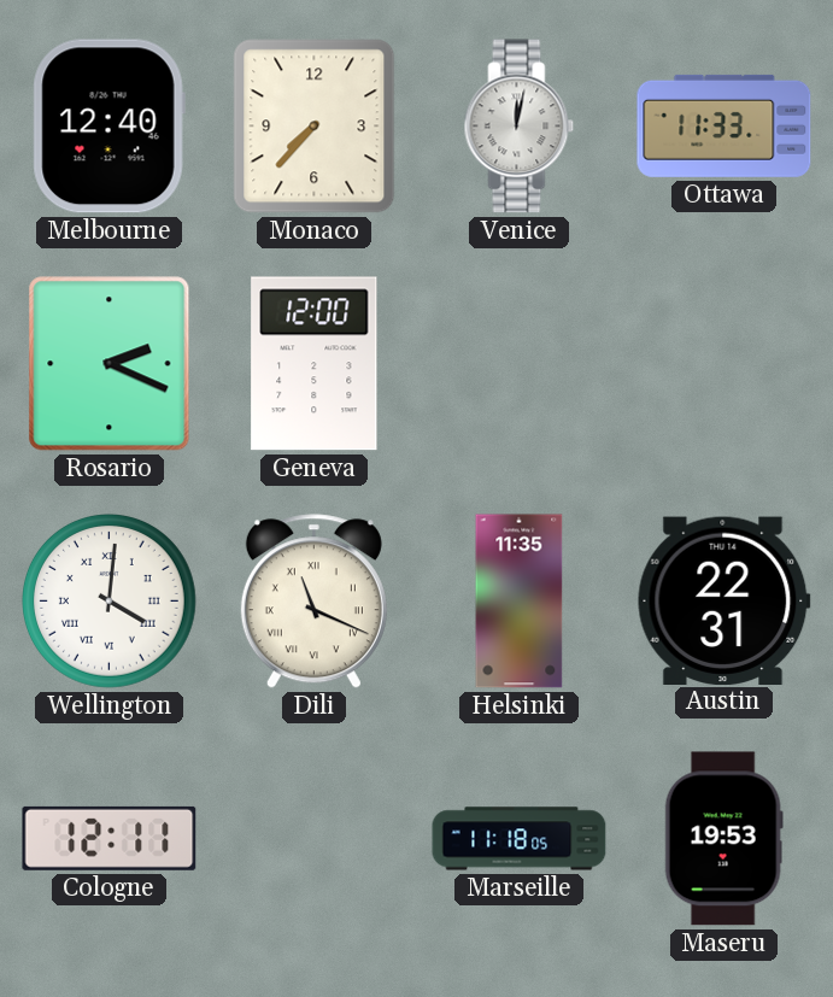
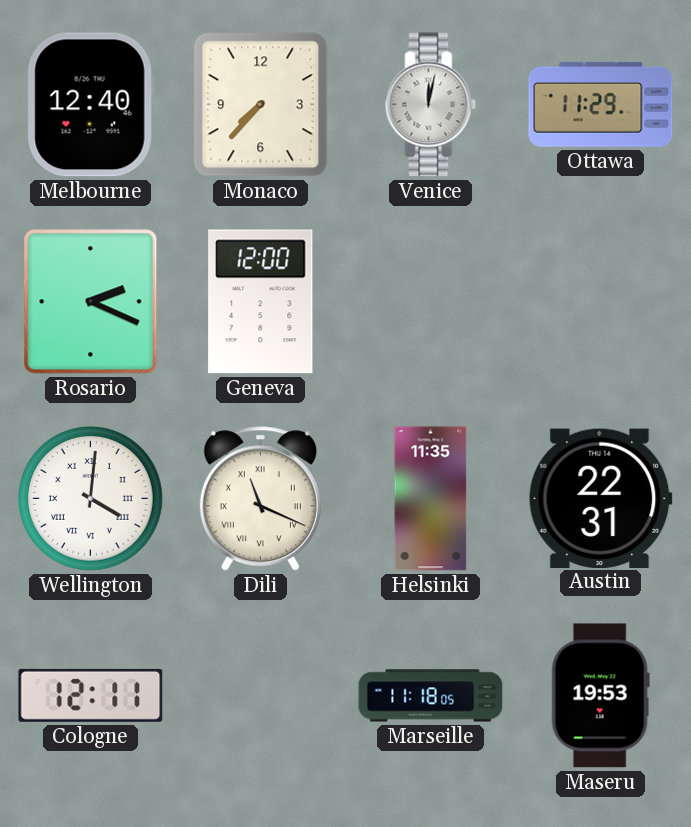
Ottawa: 11:33 -> 11:29 (601, 104)
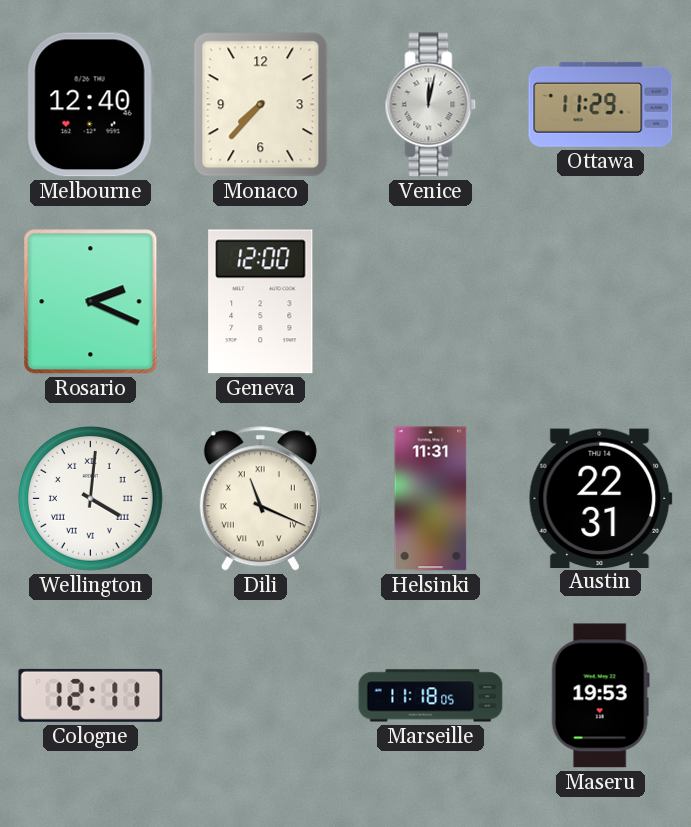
Helsinki: 11:35 -> 11:31 (431, 499)
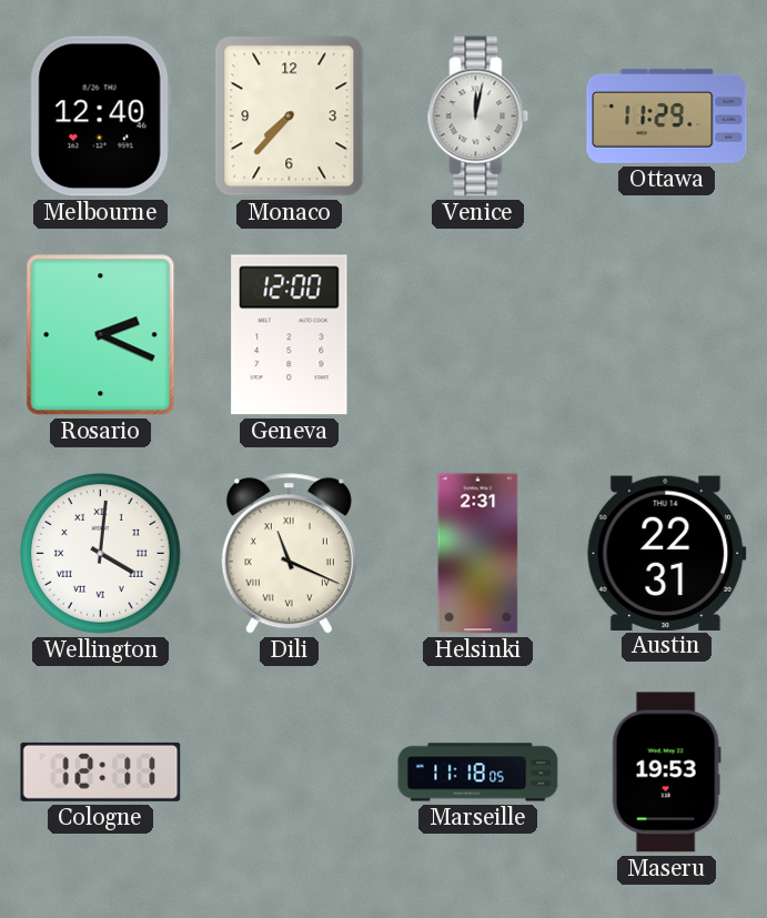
Helsinki: 11:31 -> 2:31 (478, 554)
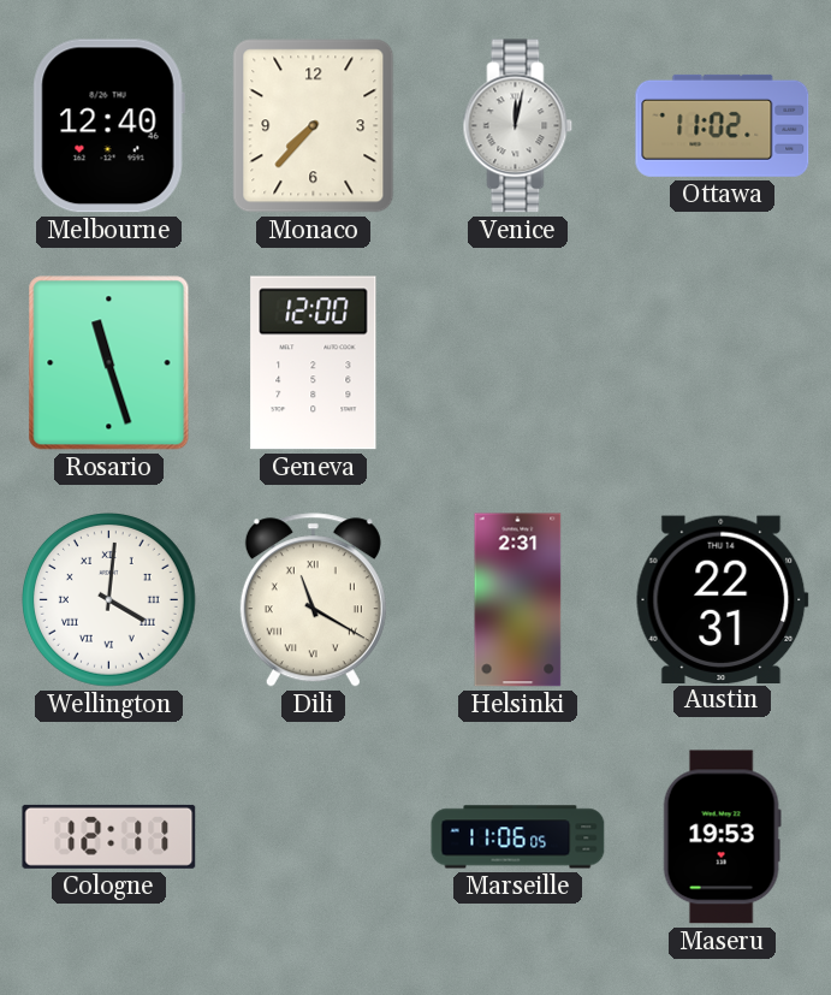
Ottawa: 11:29 -> 11:02 (723, 125)
Rosario: 2:19 -> 11:27 (109, 363)
Dili: 11:19 -> 11:20 (313, 600)
Marseille: 11:18 -> 11:06 (518, 837)
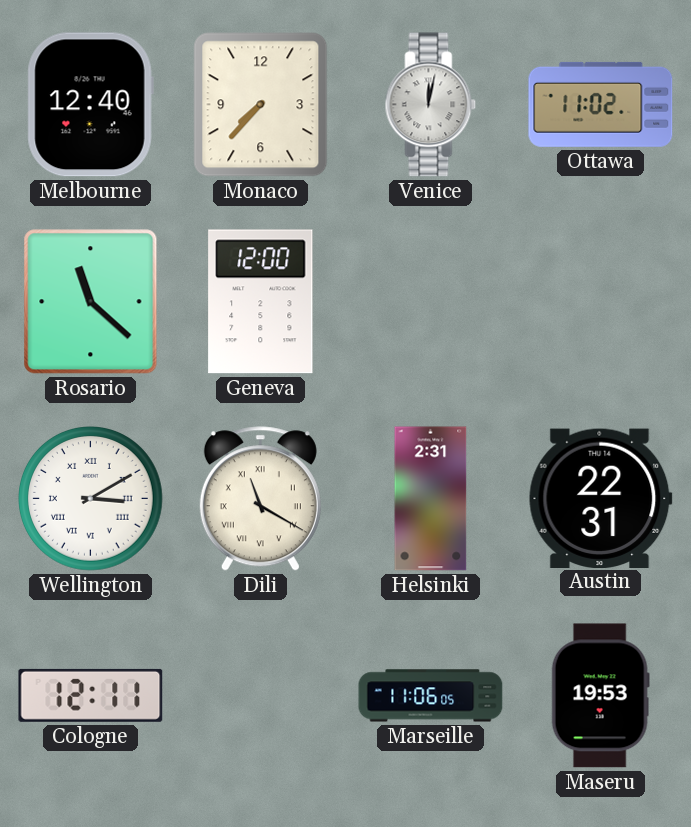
Rosario: 11:27 -> 11:22 (91, 302)
Wellington: 4:01 -> 3:10 (91, 499)
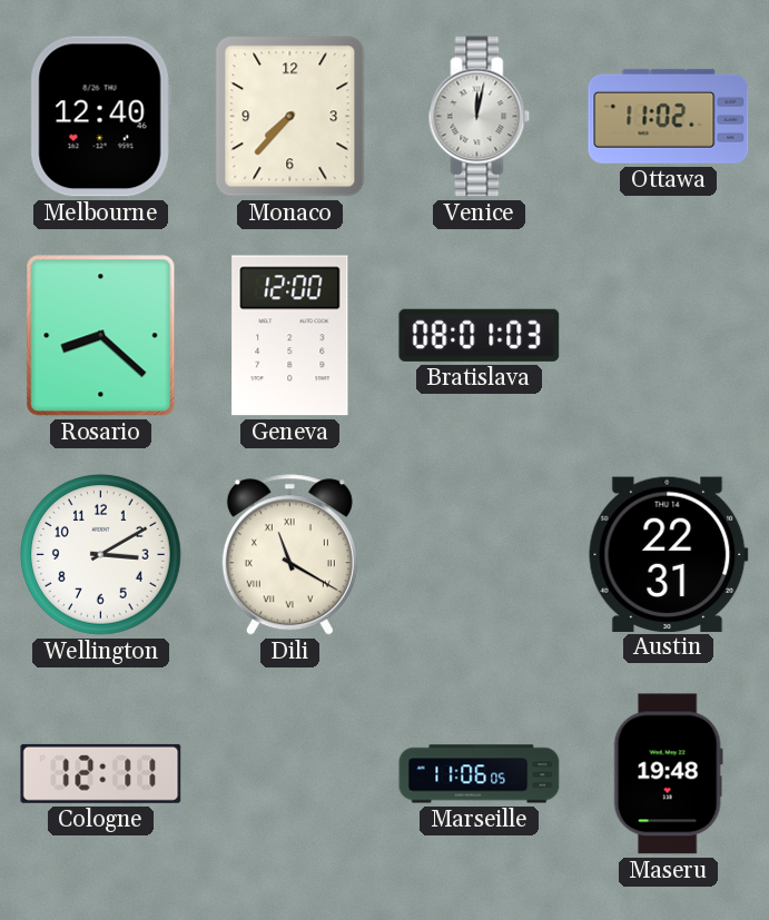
Rosario: 11:22 -> 8:22 (101, 336)
Bratislava: none -> 08:01 (480, 335)
Wellington numerals: Roman -> Arabic (101, 555)
Helsinki: 2:31 -> none (431, 499)
Maseru: 19:53 -> 19:48 (668, 774)
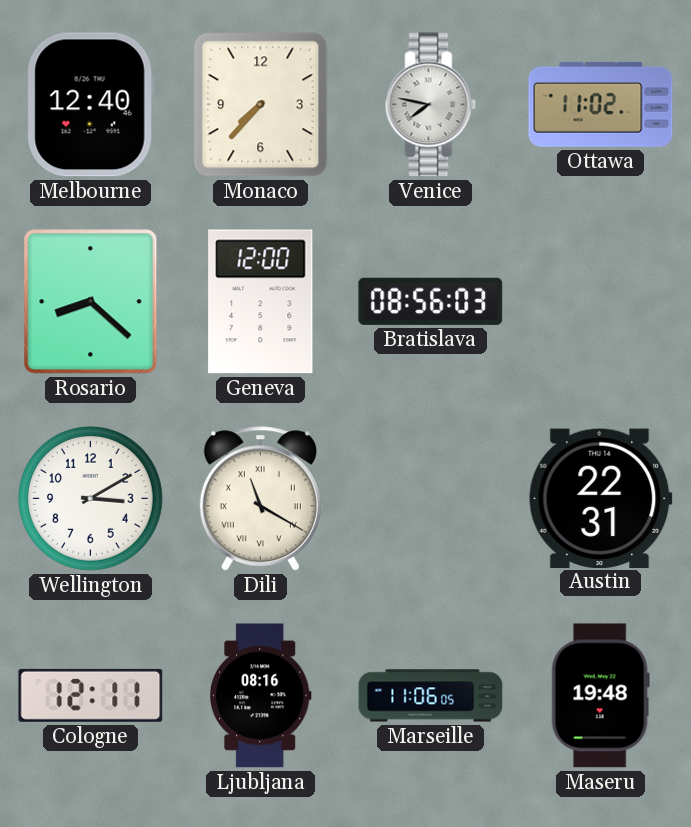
Venice: 12:02 -> 7:47 (431, 105)
Bratislava: 08:01 -> 08:56 (431, 301)
Ljubljana: none -> 08:16 (261, 696)
